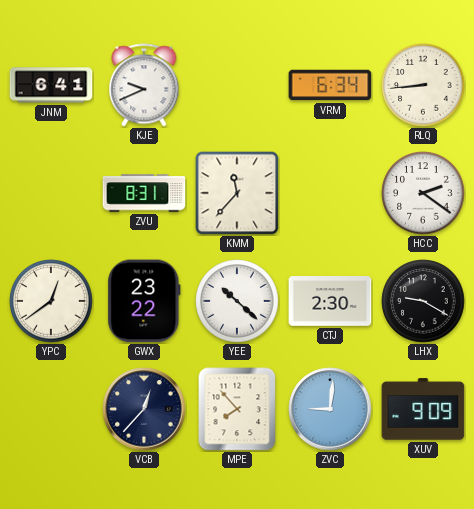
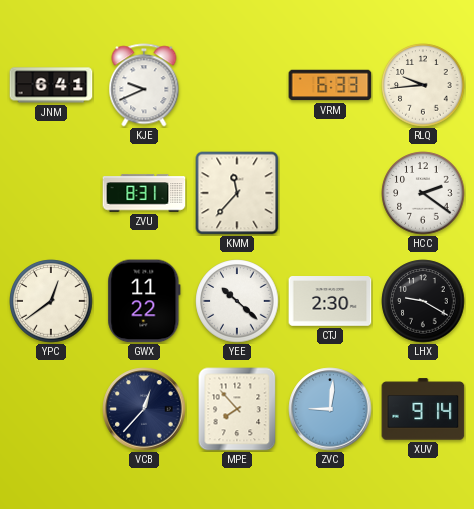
VRM: 6:34 -> 6:33 (330, 85)
RLQ: 8:44 -> 9:44 (423, 85)
GWX: 23:22 -> 11:22 (144, 301)
XUV: 9:09 -> 9:14 (423, 409)
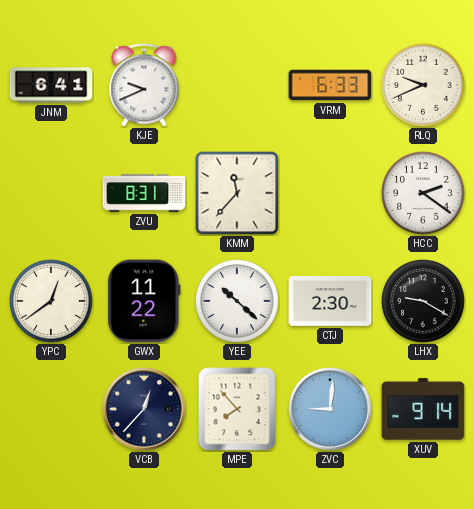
RLQ: 9:44 -> 9:41 (423, 85)
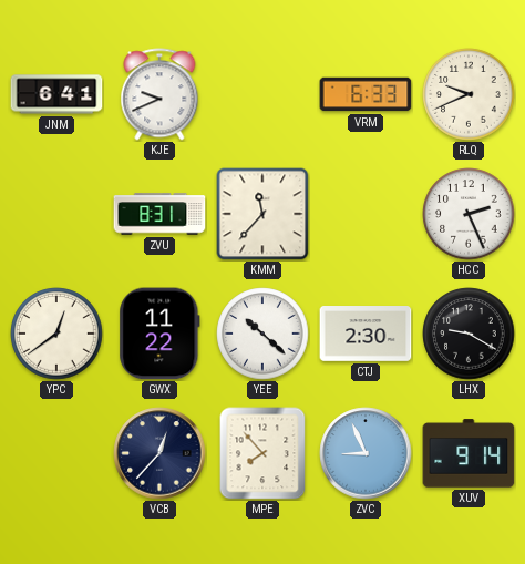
HCC: 2:21 -> 2:26 (469, 214)
ZVC: 9:01 -> 8:56 (366, 453)
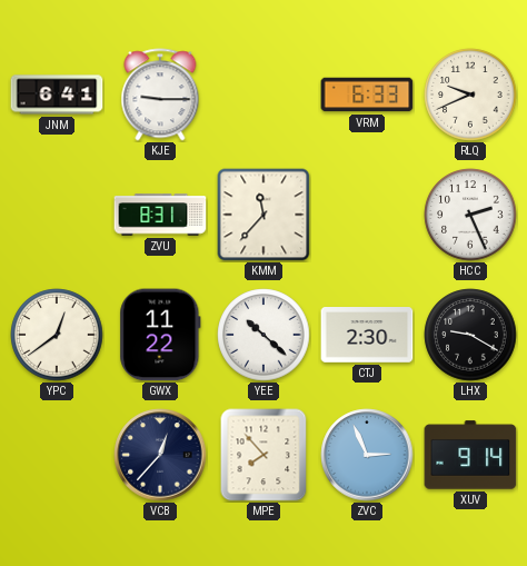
KJE: 9:41 -> 9:15 (160, 95)
ZVC: 8:56 -> 2:56 (367, 455)
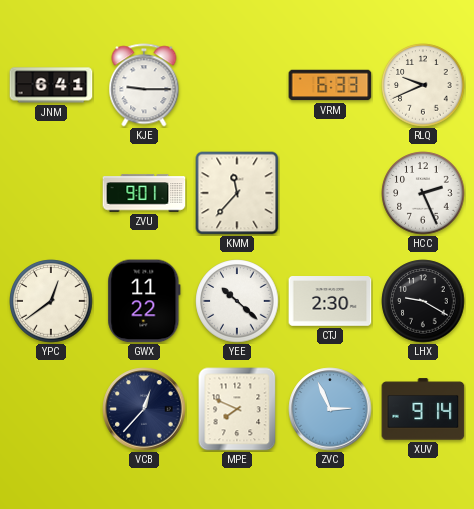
ZVU: 8:31 -> 9:01 (144, 193)
MPE: 7:53 -> 7:49 (237, 409)
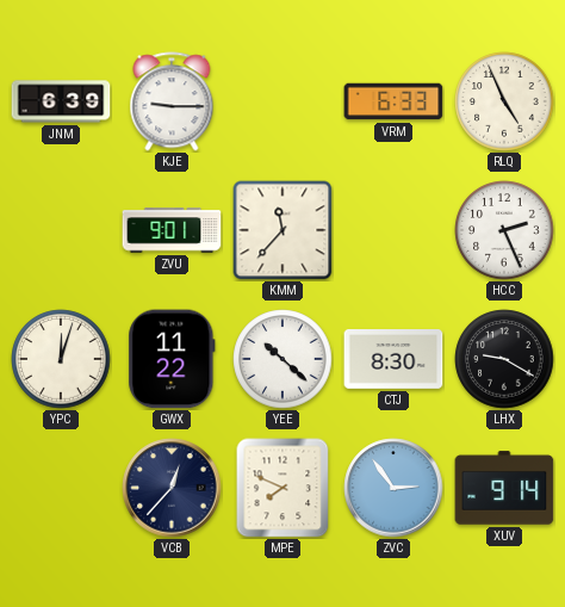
JNM: 6:41 -> 6:39 (61, 101)
RLQ: 9:41 -> 4:56 (504, 101)
YPC: 12:39 -> 12:03 (61, 359)
CTJ: 2:30 -> 8:30 (393, 360)
ZVC: 2:56 -> 2:54 (393, 488)
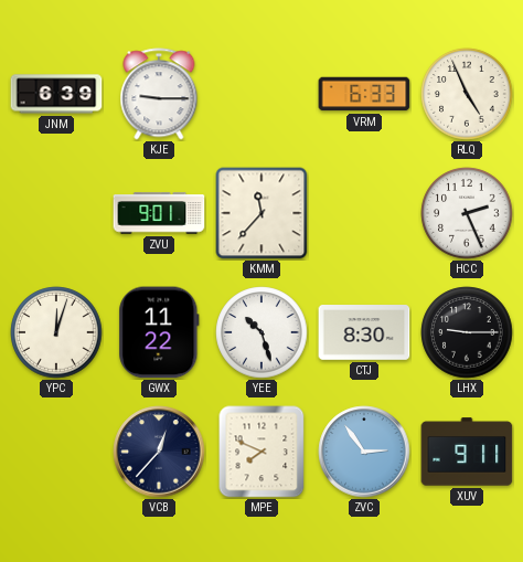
YEE: 10:22 -> 10:27 (261, 332)
LHX: 9:20 -> 9:15 (467, 332)
XUV: 9:14 -> 9:11 (467, 452)
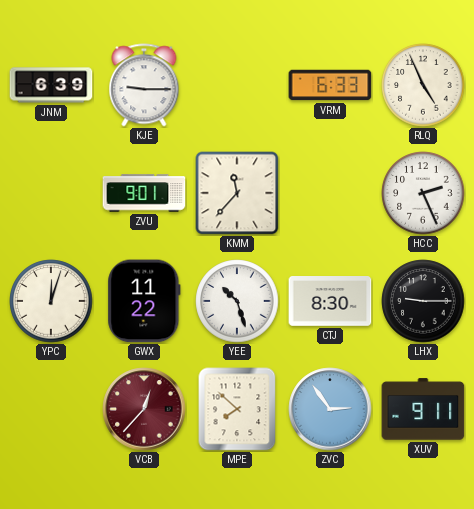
VCB dial: navy -> burgundy (144, 409)
MPE: 7:49 -> 7:52 (237, 409)
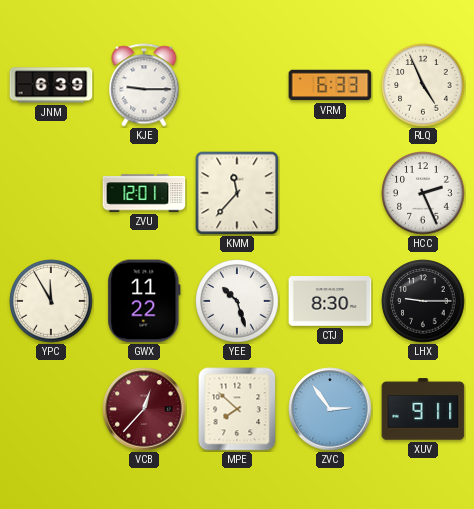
ZVU: 9:01 -> 12:01 (144, 193)
YPC: 12:03 -> 11:55 (51, 301)
